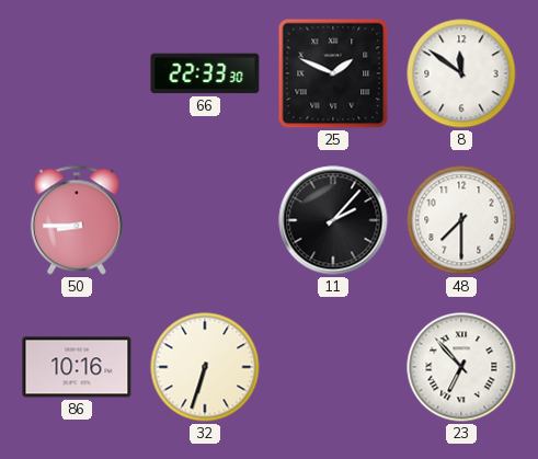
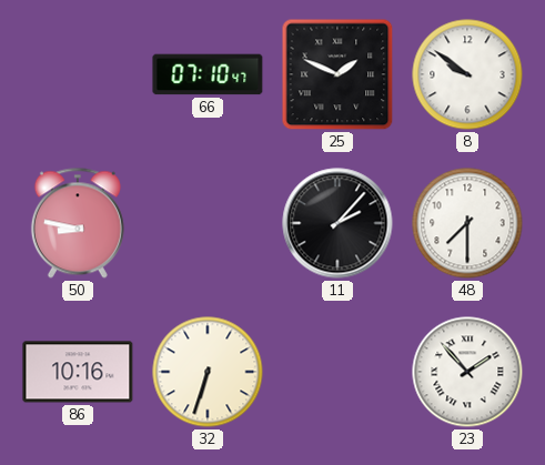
66: 22:33 -> 07:10 (208, 74)
8: 11:51 -> 9:51 (467, 74)
50: 8:45 -> 8:47 (78, 223)
23: 6:53 -> 1:53 (467, 372)
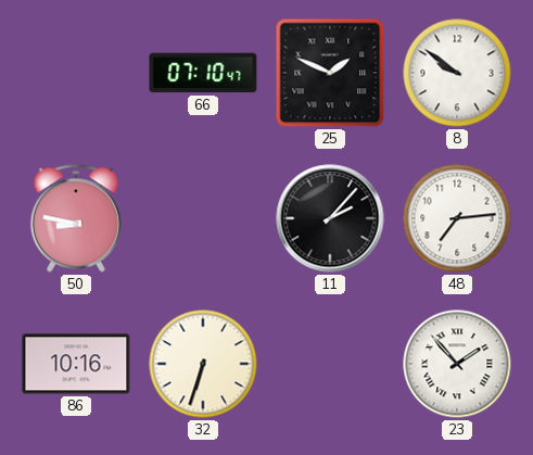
48: 7:30 -> 7:14 (457, 218)
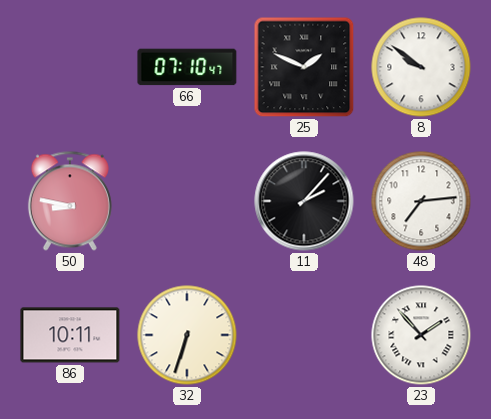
86: 10:16 -> 10:11 (70, 335)
